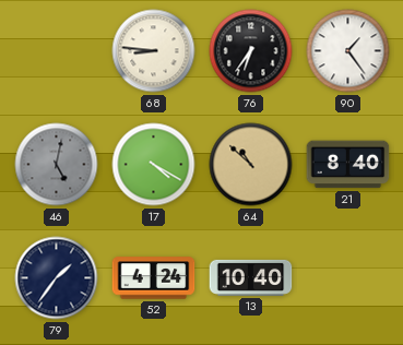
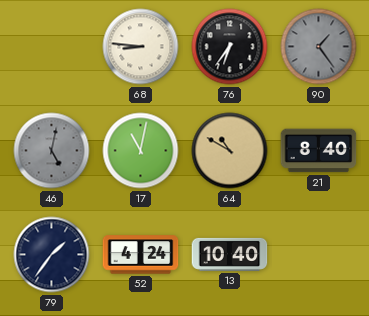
90 dial: white -> grey (319, 47)
17: 4:20 -> 11:02 (141, 151)
64: 10:52 -> 10:50 (230, 151)
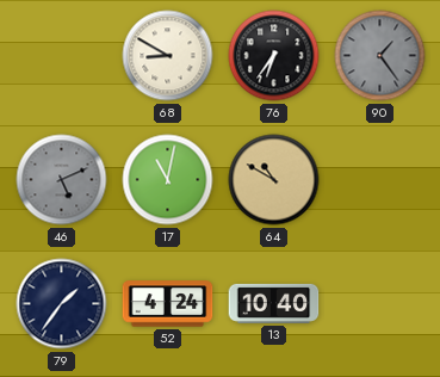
68: 8:46 -> 8:50 (168, 56)
46: 5:02 -> 5:11 (62, 180)
21: 8:40 -> none (319, 151)
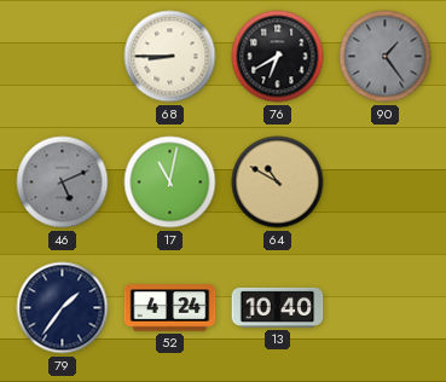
68: 8:50 -> 8:45 (170, 57)
76: 6:36 -> 6:40 (278, 57)
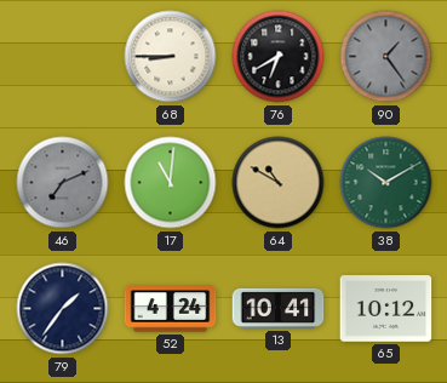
46: 5:11 -> 7:11 (63, 183)
17: 11:02 -> 11:01 (171, 183)
38: none -> 10:10 (386, 183)
13: 10:40 -> 10:41 (279, 308)
65: none -> 10:12 (386, 309)
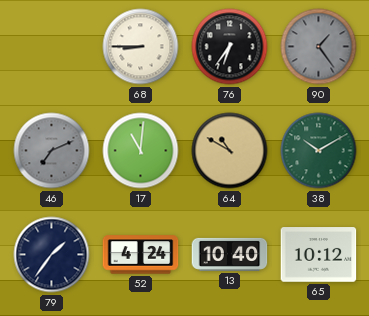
76: 6:40 -> 6:36 (230, 47)
13: 10:41 -> 10:40 (230, 254)
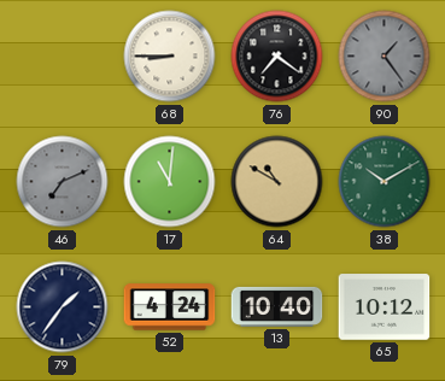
76: 6:36 -> 7:21 (277, 57)
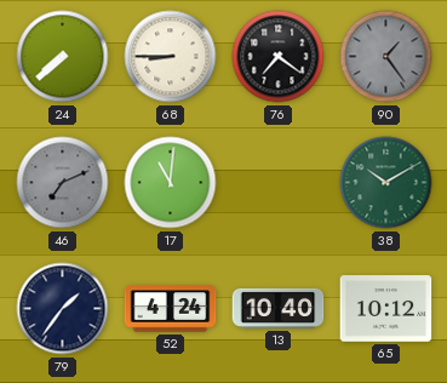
24: none -> 7:38 (63, 57)
64: 10:50 -> none (277, 182)
